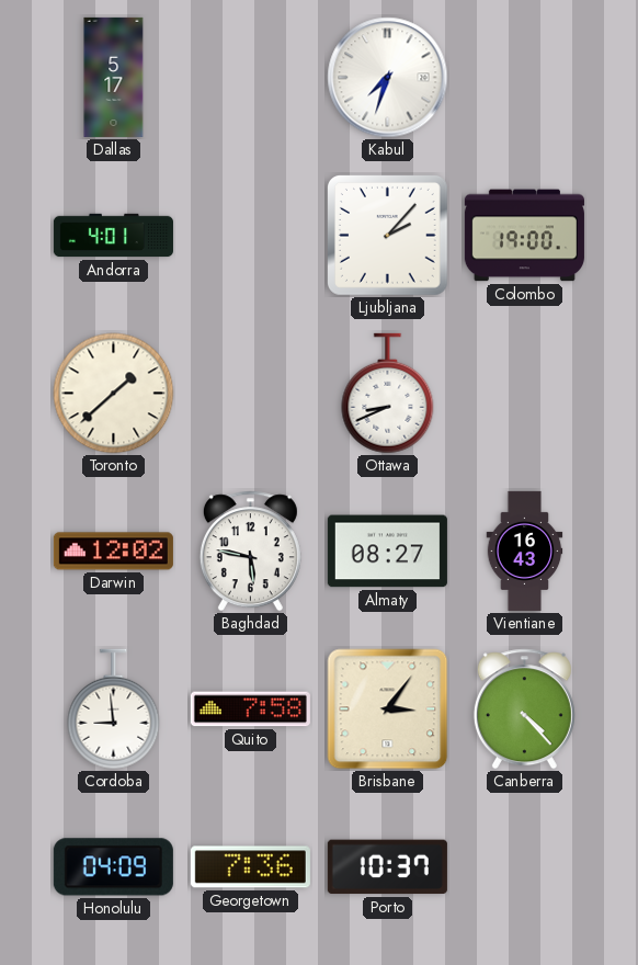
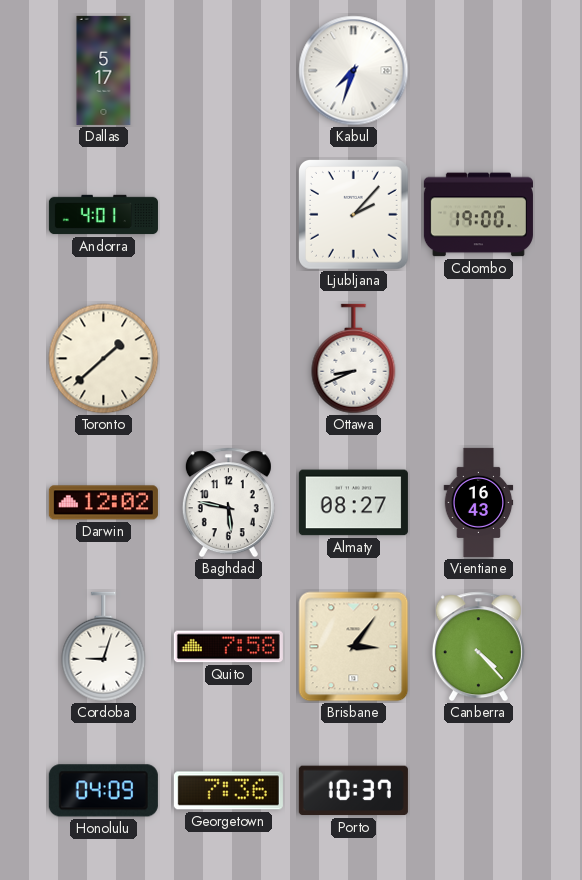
Cordoba: 8:59 -> 9:03 (104, 647)
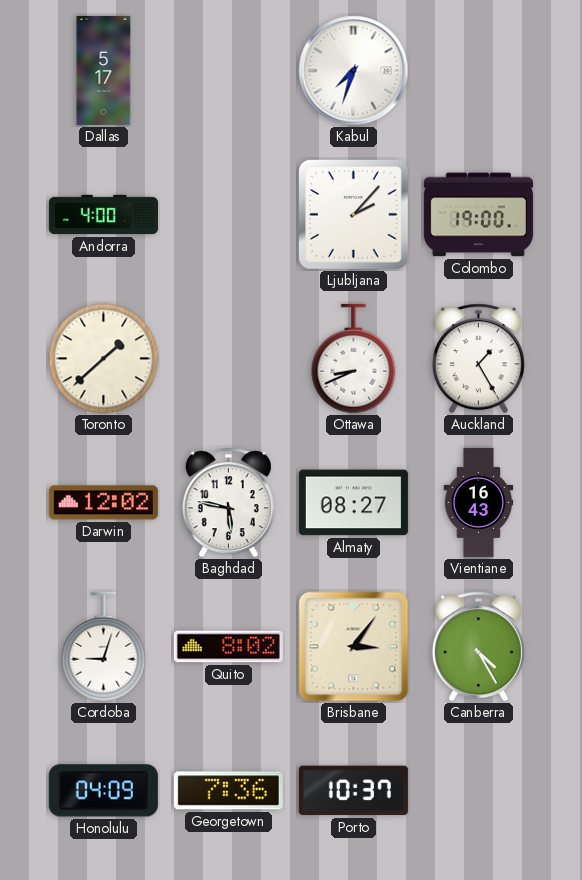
Andorra: 4:01 -> 4:00 (103, 215)
Auckland: none -> 1:25 (478, 359)
Quito: 7:58 -> 8:02 (228, 647)
Canberra: 4:23 -> 4:25 (478, 647)
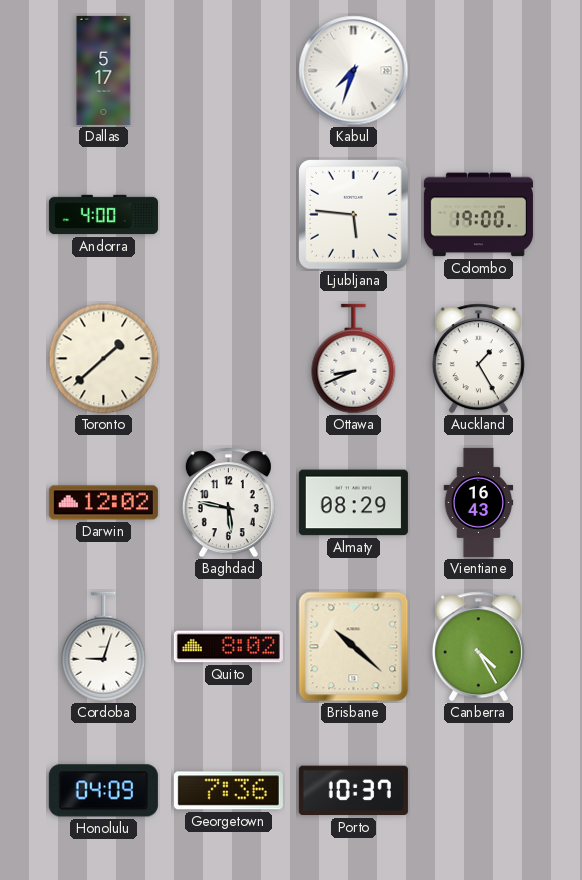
Ljubljana: 2:07 -> 5:46 (353, 214)
Almaty: 08:27 -> 08:29 (353, 503)
Brisbane: 3:06 -> 10:22 (354, 647)
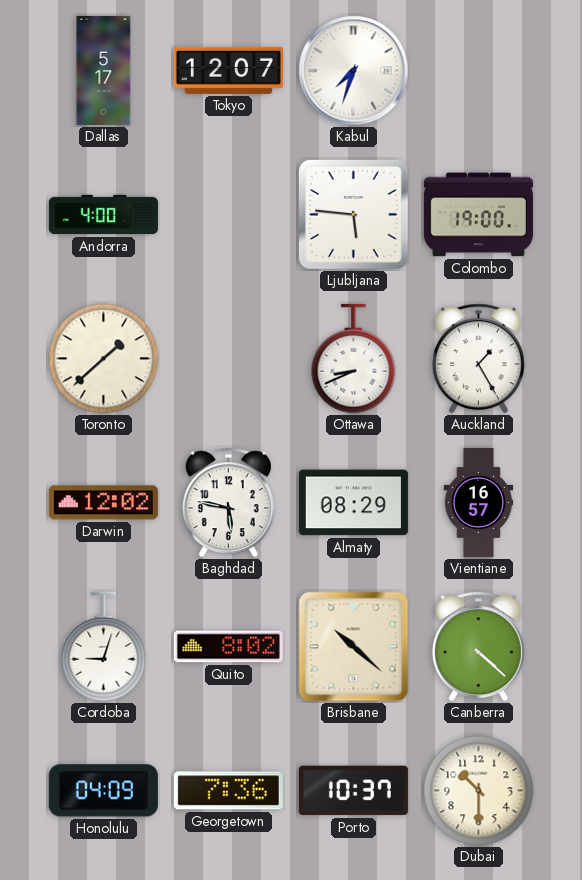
Tokyo: none -> 12:07 (228, 70)
Vientiane: 16:43 -> 16:57 (479, 502)
Canberra: 4:25 -> 4:22 (478, 647)
Dubai: none -> 10:30 (479, 791)
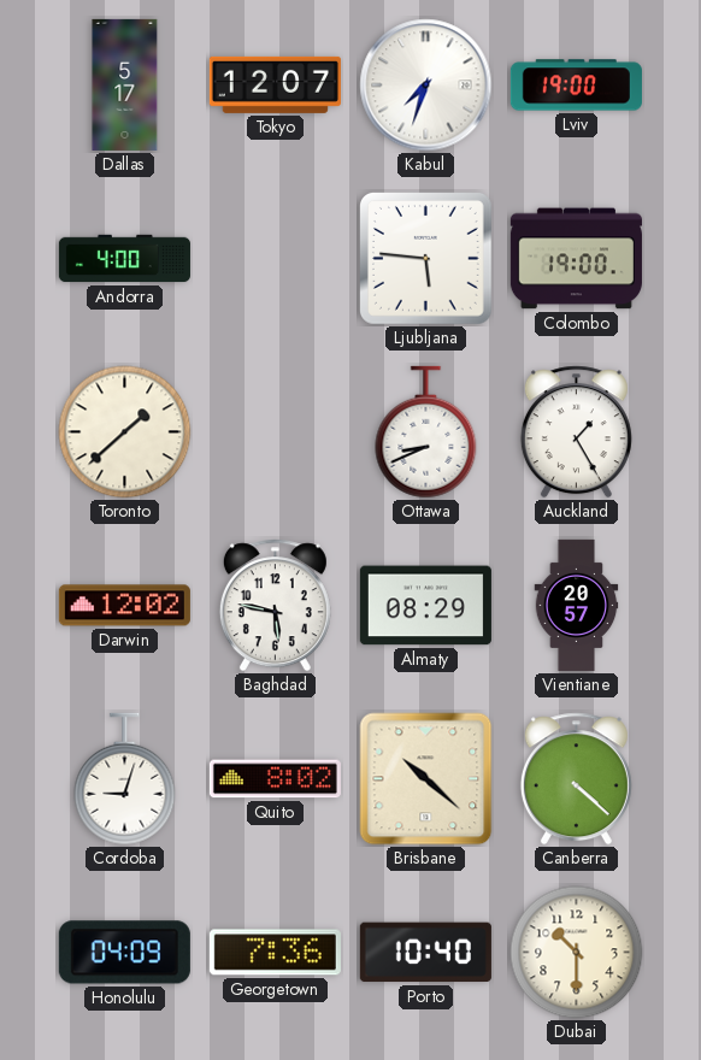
Lviv: none -> 19:00 (576, 86)
Vientiane: 16:57 -> 20:57 (577, 605)
Porto: 10:37 -> 10:40 (425, 953)
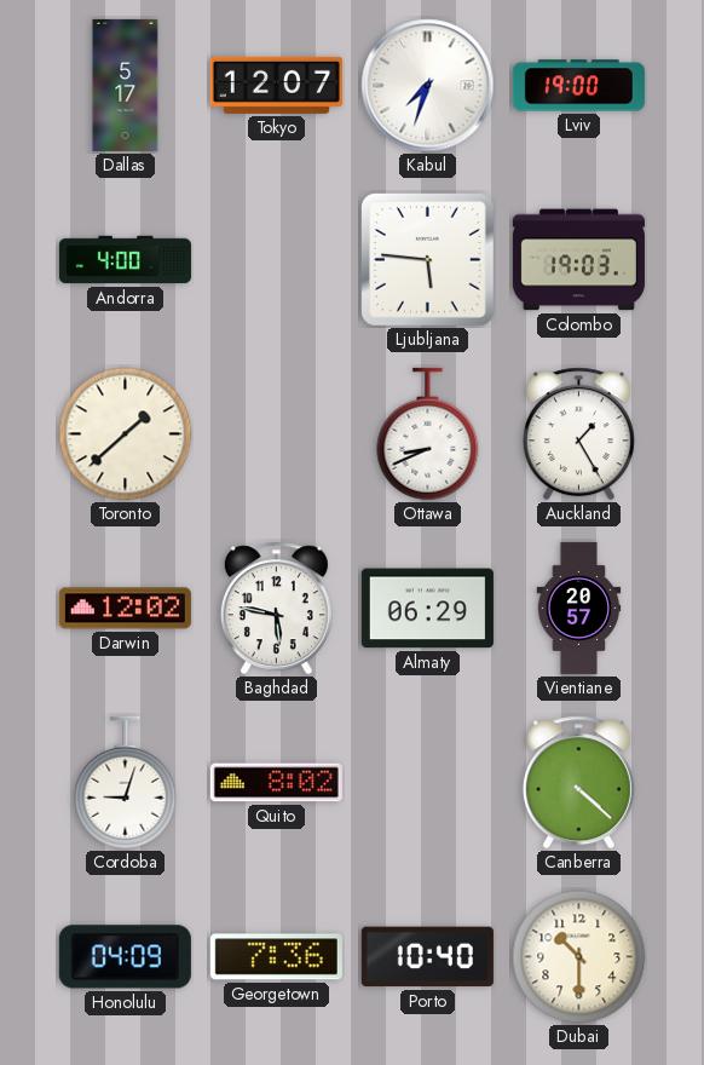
Colombo: 19:00 -> 19:03 (578, 260)
Almaty: 08:29 -> 06:29 (427, 609)
Brisbane: 10:22 -> none (426, 779)
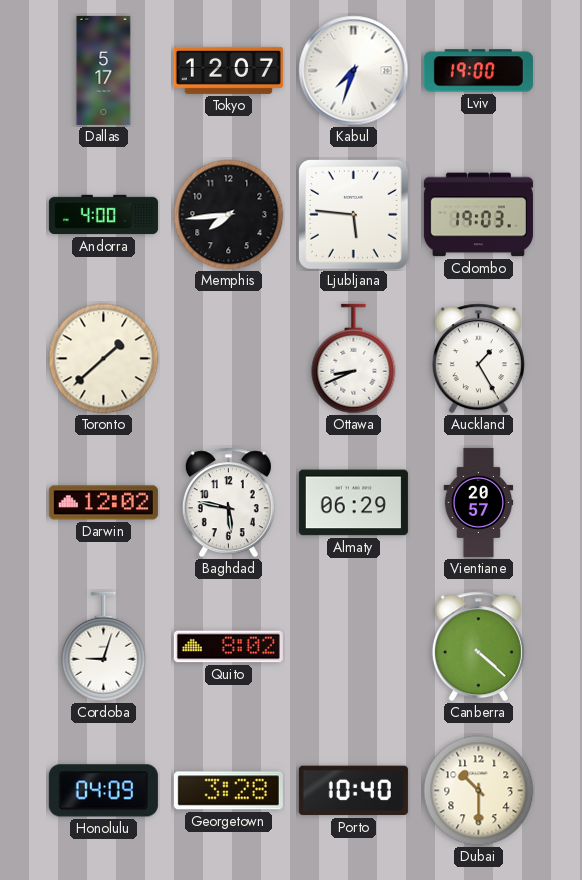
Memphis: none -> 7:44 (229, 215)
Georgetown: 7:36 -> 3:28 (228, 791)
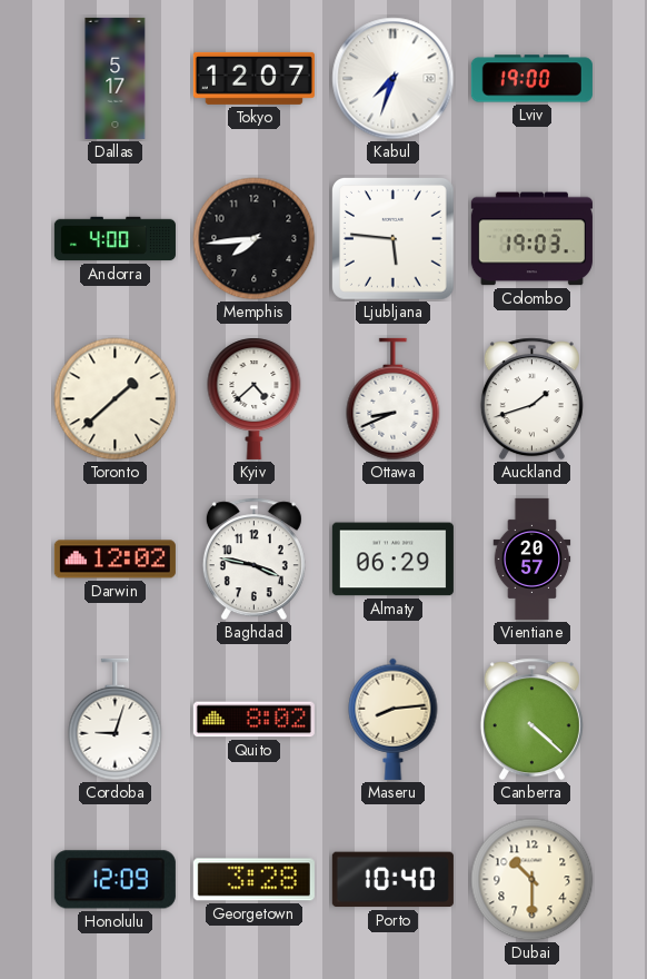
Kyiv: none -> 4:38 (255, 398)
Auckland: 1:25 -> 1:42 (531, 399)
Baghdad: 5:47 -> 3:47 (253, 560)
Maseru: none -> 8:14 (394, 719)
Honolulu: 04:09 -> 12:09 (115, 880)
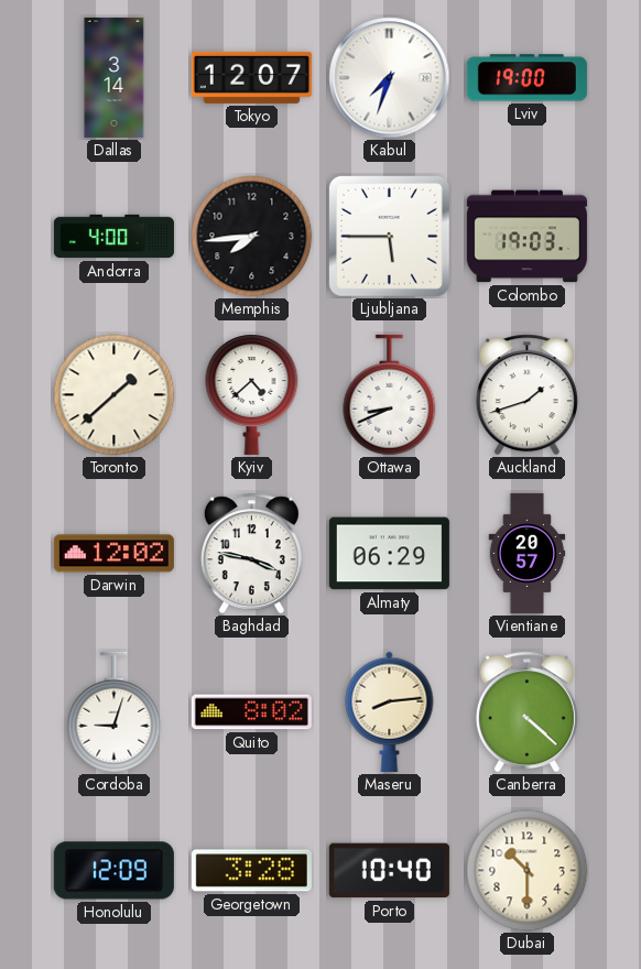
Dallas: 5:17 -> 3:14 (115, 77)
Ljubljana: 5:46 -> 5:45 (389, 236)
